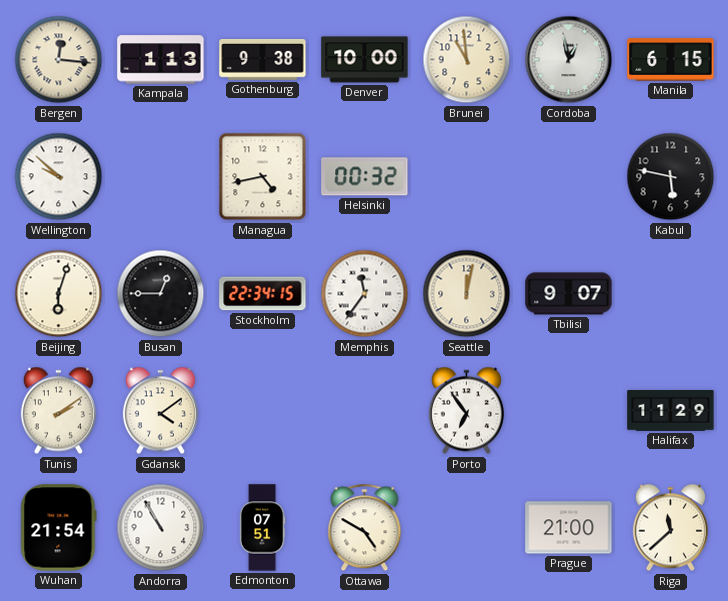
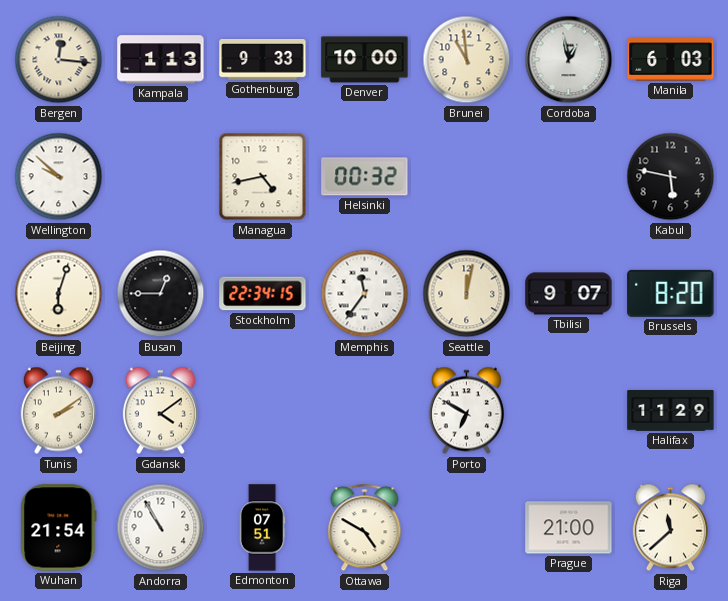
Gothenburg: 9:38 -> 9:33 (263, 60)
Manila: 6:15 -> 6:03 (671, 60)
Brussels: none -> 8:20 (671, 293)
Porto: 6:54 -> 6:50 (466, 411)
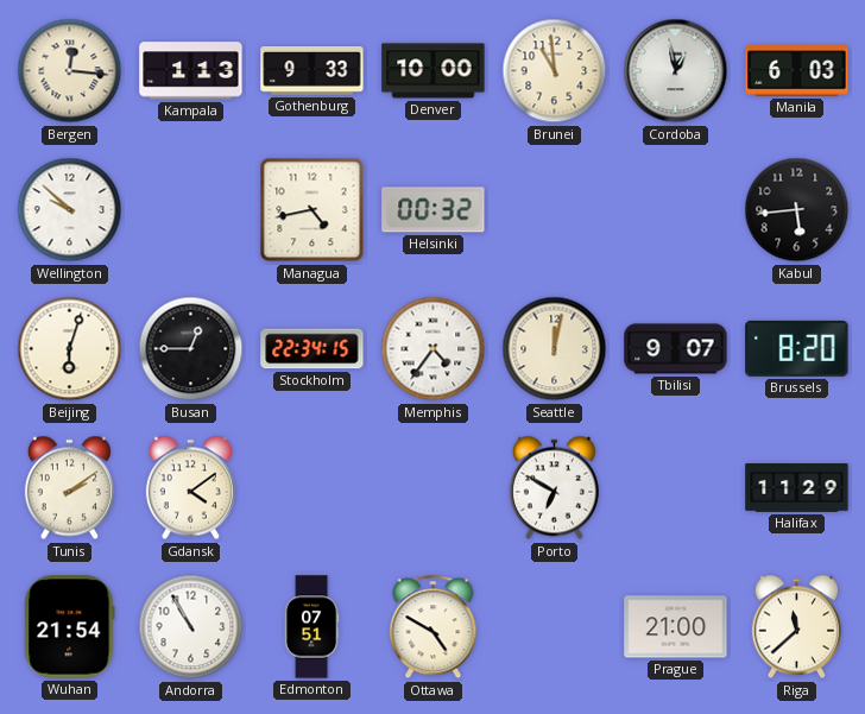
Kabul: 5:47 -> 5:44 (797, 210)
Memphis: 11:36 -> 4:36 (434, 349)
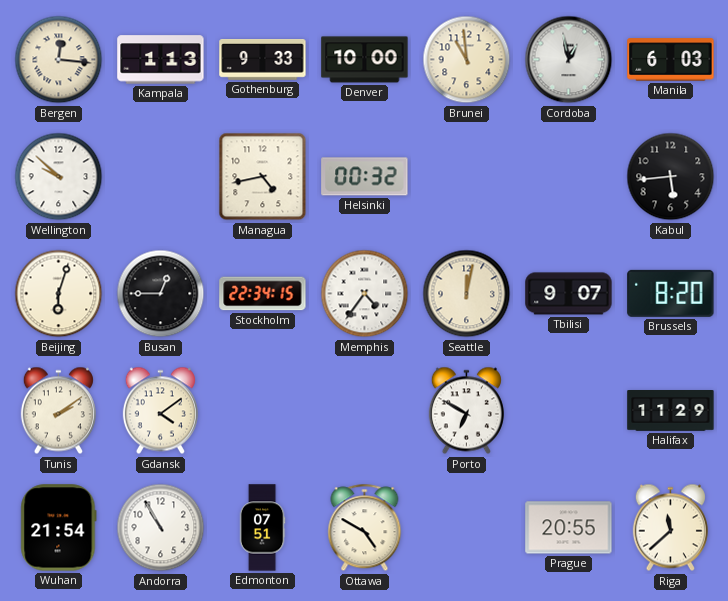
Prague: 21:00 -> 20:55 (569, 528)
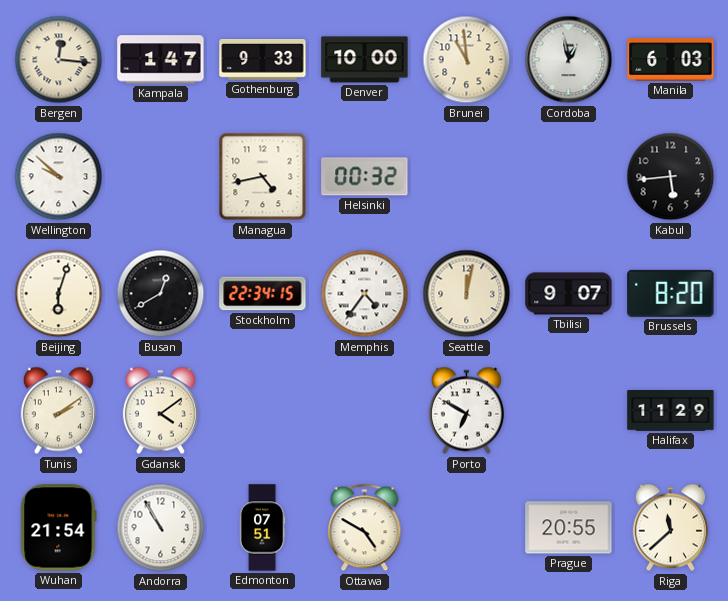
Kampala: 1:13 -> 1:47 (161, 60)
Busan: 12:45 -> 12:40 (161, 294)
